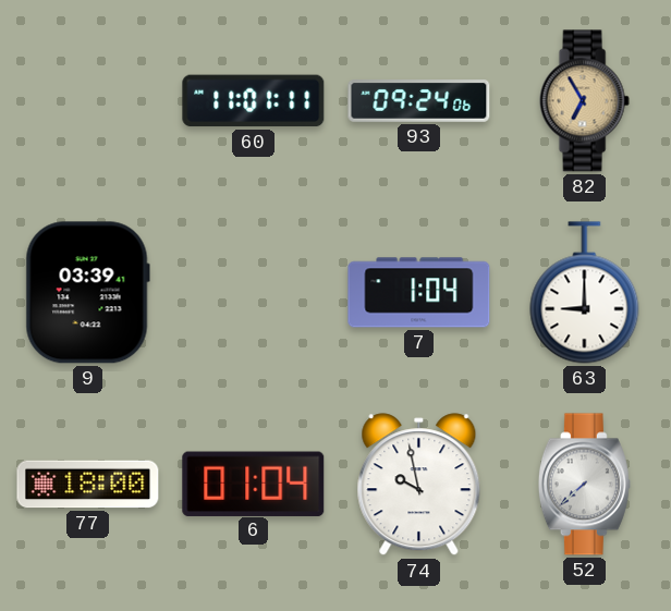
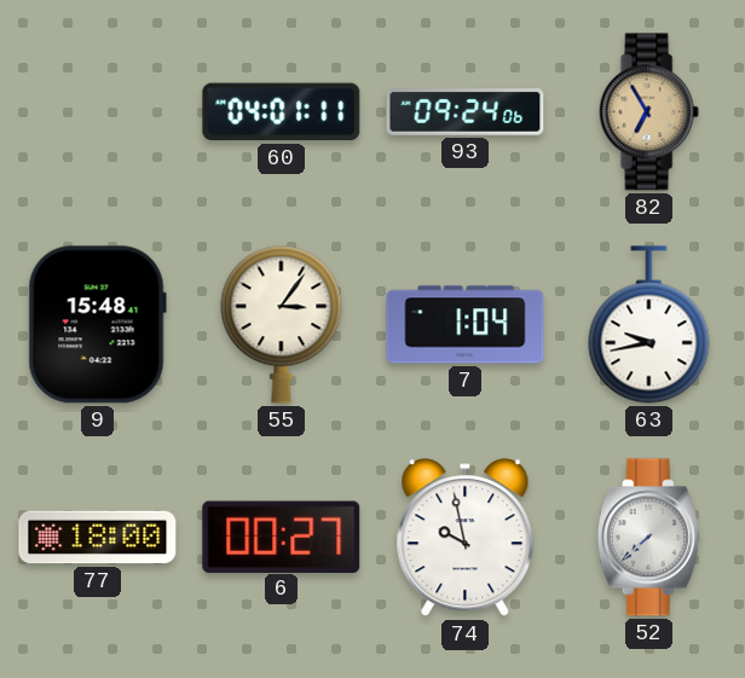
60: 11:01 -> 04:01 (282, 112)
9: 03:39 -> 15:48 (97, 325)
55: none -> 3:06 (282, 325)
63: 9:00 -> 9:43 (649, 325)
6: 01:04 -> 00:27 (282, 537)
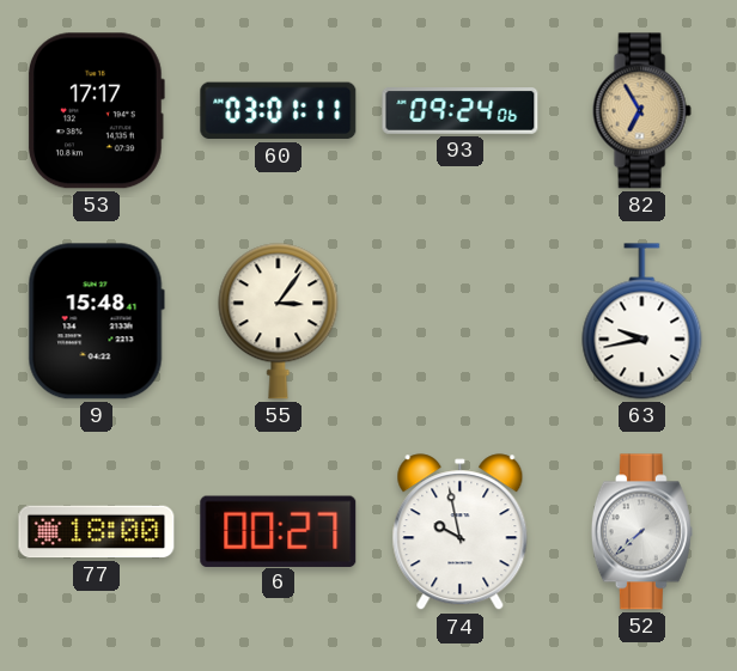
53: none -> 17:17 (96, 111)
60: 04:01 -> 03:01 (279, 111)
7: 1:04 -> none (466, 325)
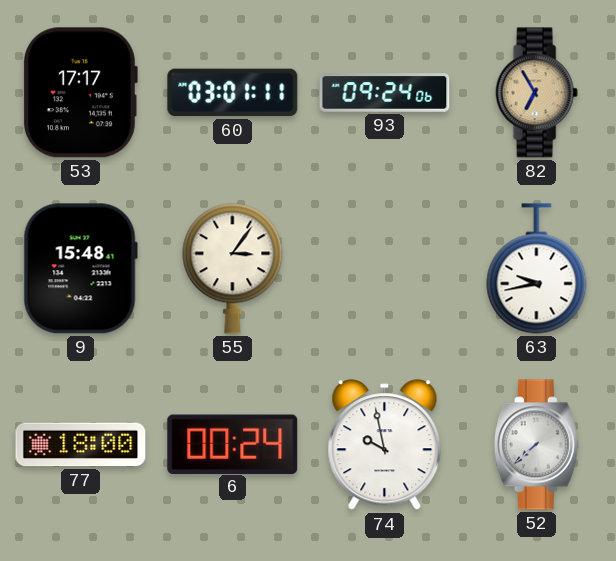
6: 00:27 -> 00:24 (233, 444)
